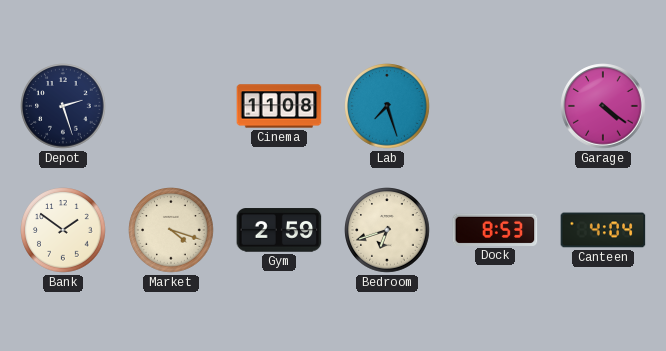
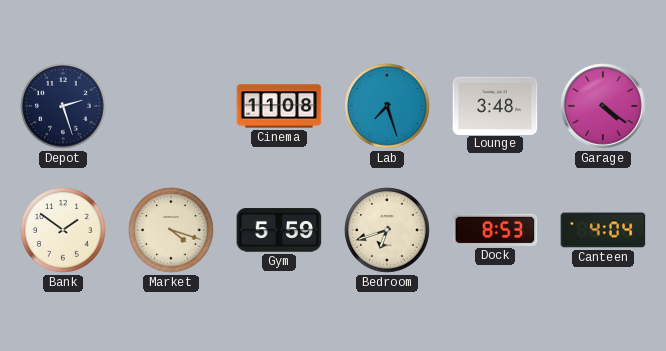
Lounge: none -> 3:48 (495, 105)
Gym: 2:59 -> 5:59 (279, 230)
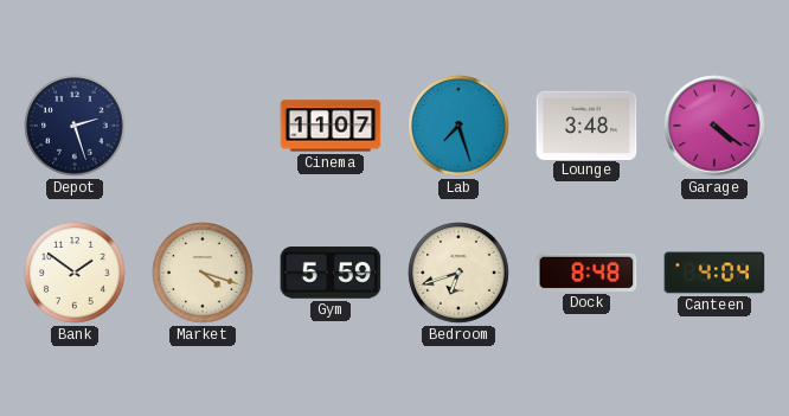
Cinema: 11:08 -> 11:07 (331, 126)
Dock: 8:53 -> 8:48 (586, 273)
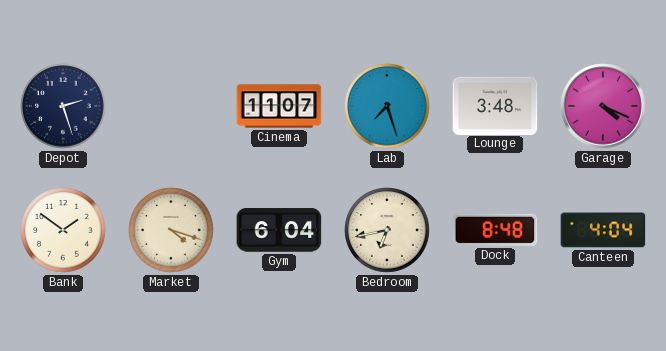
Garage: 4:21 -> 4:19 (603, 106)
Gym: 5:59 -> 6:04 (279, 230)
Bedroom: 6:42 -> 6:43 (387, 230)
